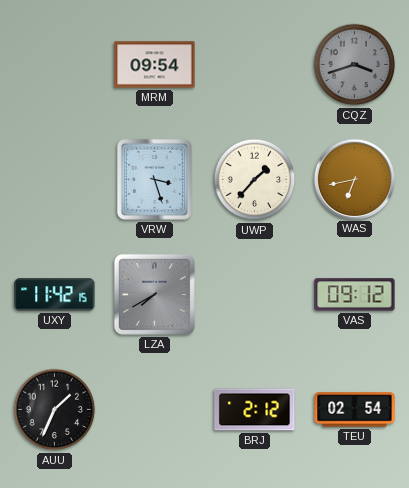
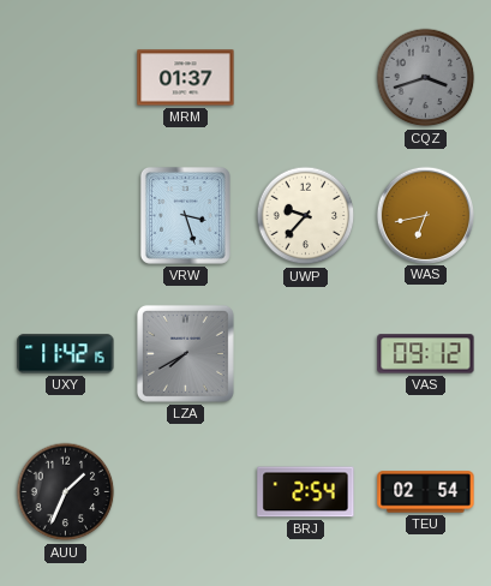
MRM: 09:54 -> 01:37 (186, 78)
UWP: 1:37 -> 9:37 (306, 216)
BRJ: 2:12 -> 2:54 (306, 492)
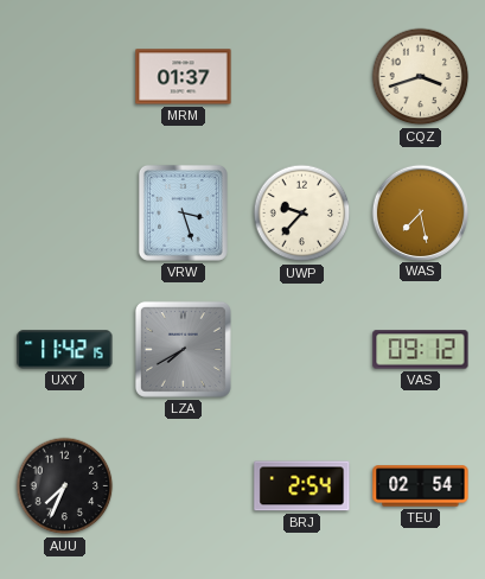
CQZ dial: grey -> cream (421, 77)
WAS: 6:43 -> 7:28 (420, 212)
AUU: 1:34 -> 7:34 (65, 486)
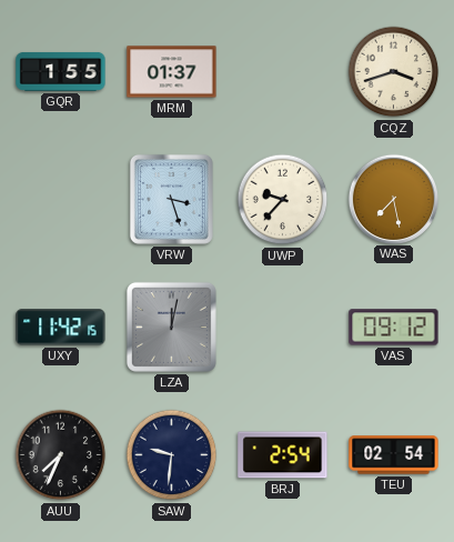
GQR: none -> 1:55 (61, 71)
LZA: 7:40 -> 12:02 (171, 327)
SAW: none -> 9:31 (172, 455)
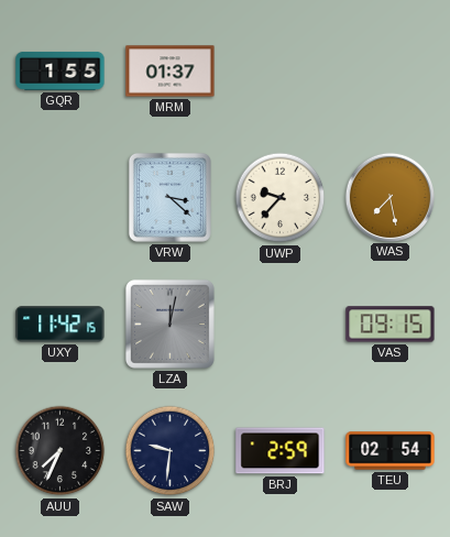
CQZ: 3:42 -> none (394, 72)
VRW: 3:27 -> 3:22 (169, 197)
VAS: 09:12 -> 09:15 (391, 325)
BRJ: 2:54 -> 2:59 (281, 451)
